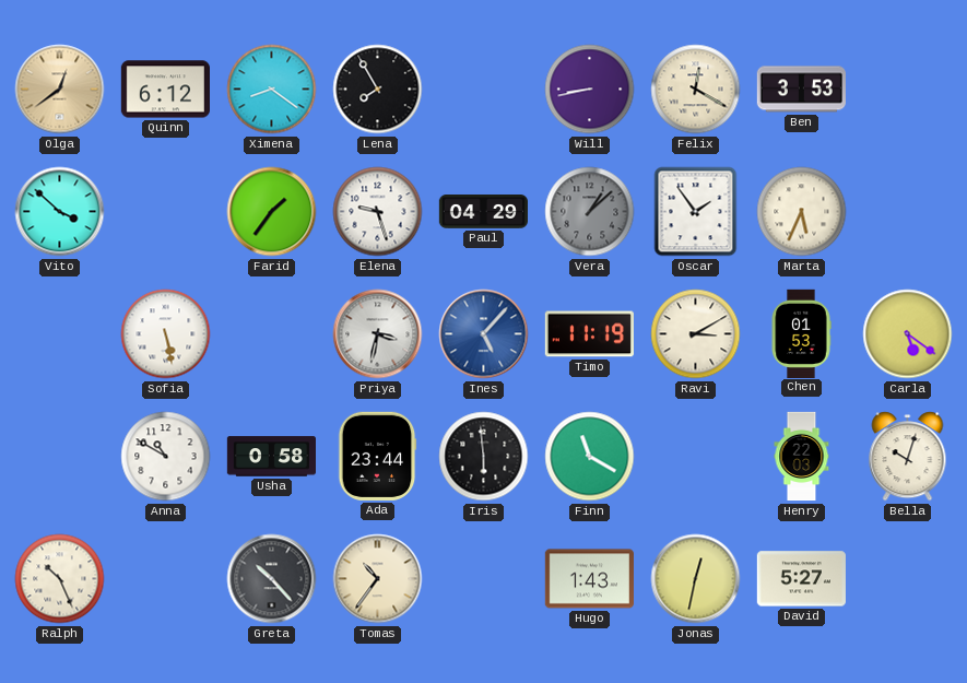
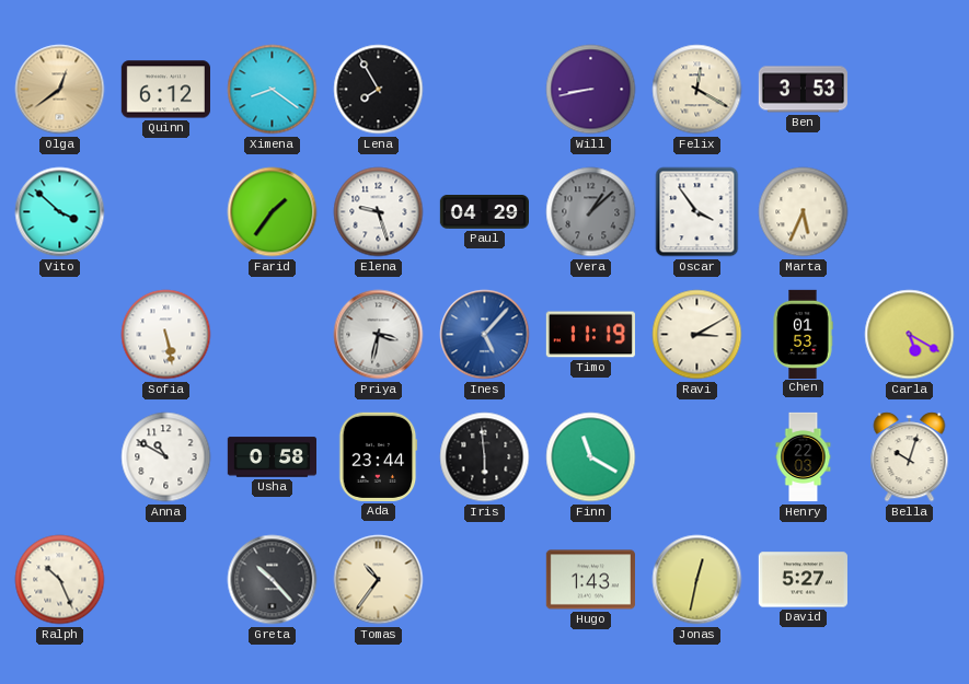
Oscar: 1:54 -> 3:54 (697, 212)
Carla: 5:21 -> 5:20 (910, 335)
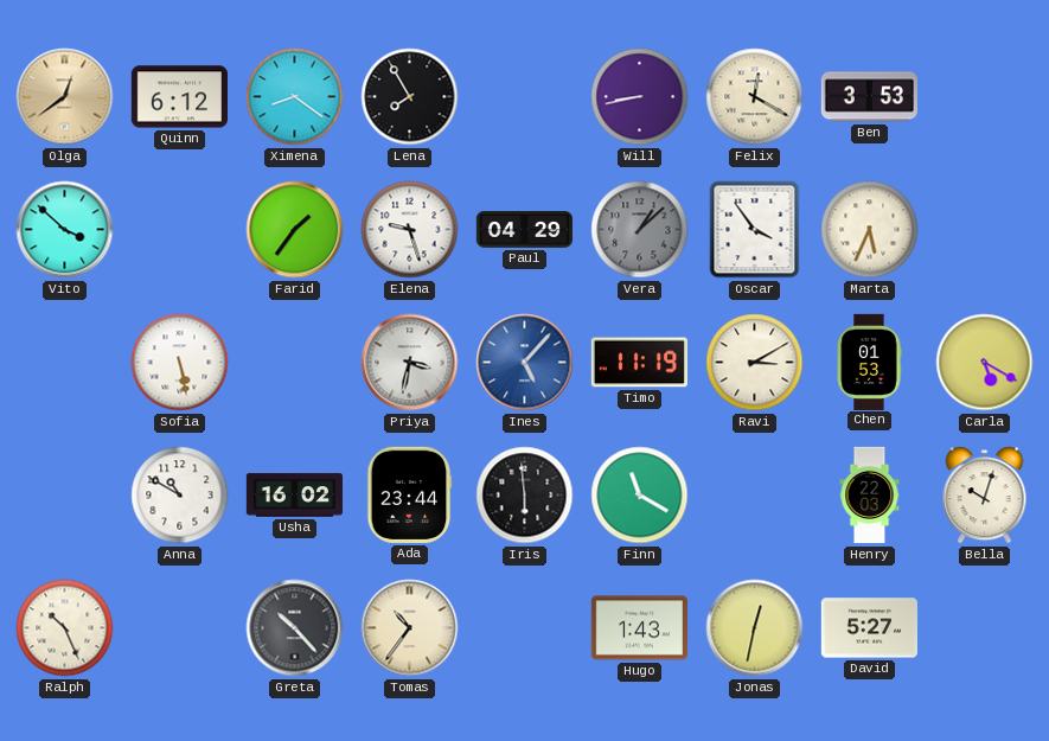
Usha: 0:58 -> 16:02 (294, 496)
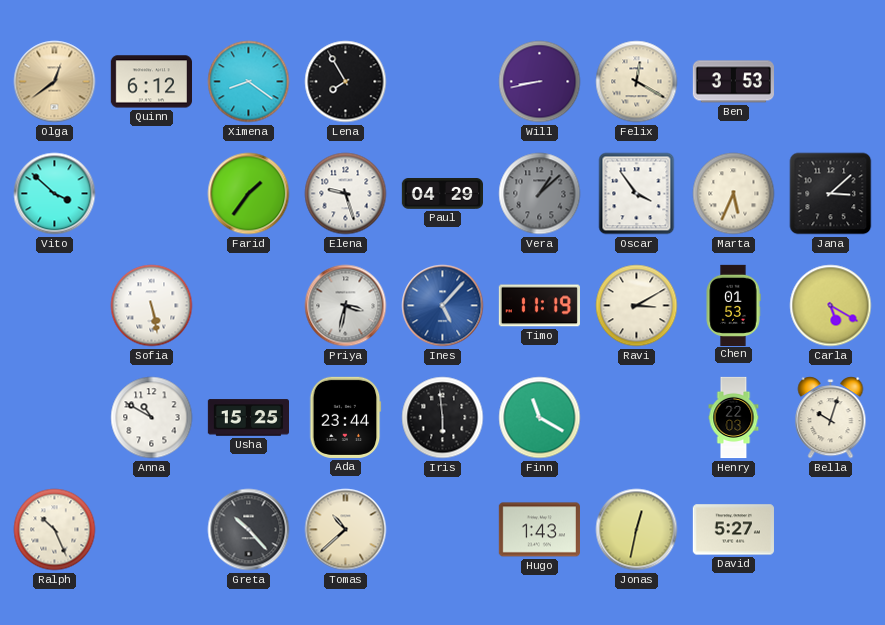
Jana: none -> 3:08 (831, 194)
Usha: 16:02 -> 15:25 (248, 418)
Tomas: 10:36 -> 10:38 (346, 530)
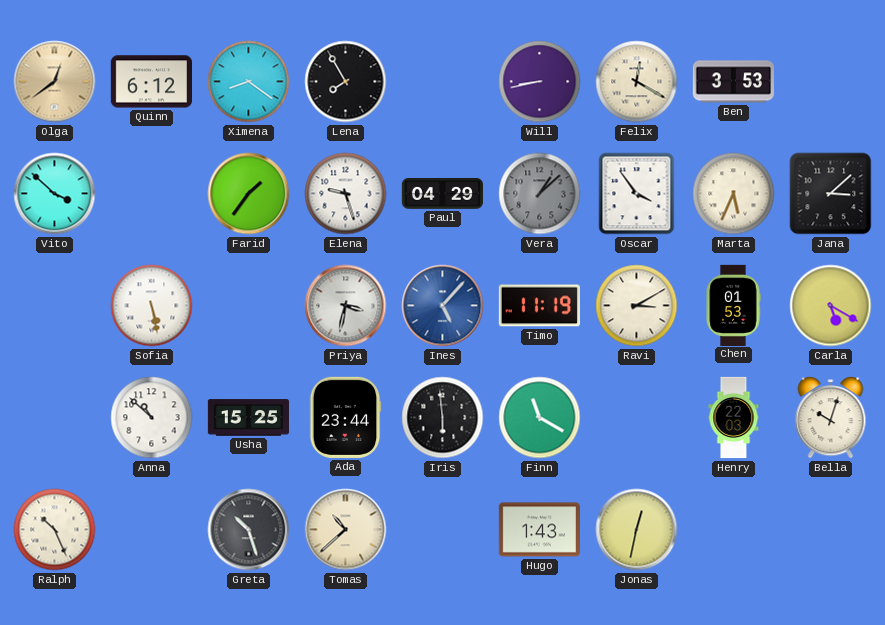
Anna: 10:50 -> 10:52 (152, 418)
Greta: 10:23 -> 10:27 (249, 530)
David: 5:27 -> none (733, 530)
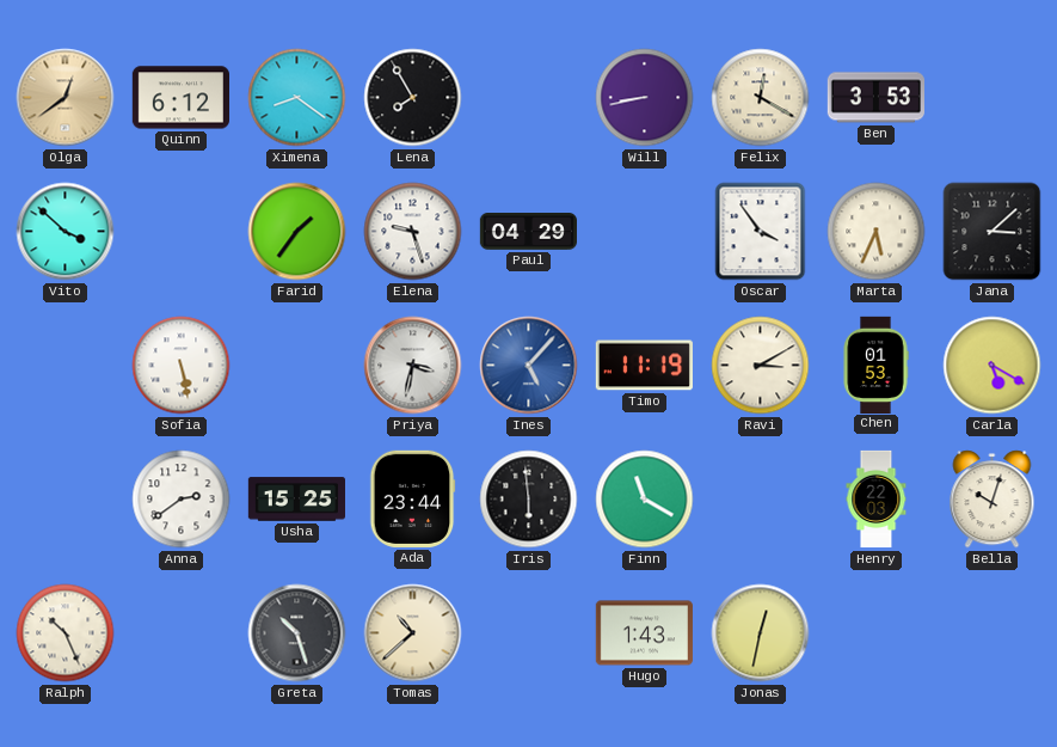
Vera: 1:08 -> none (540, 194)
Anna: 10:52 -> 2:39 (182, 500)
